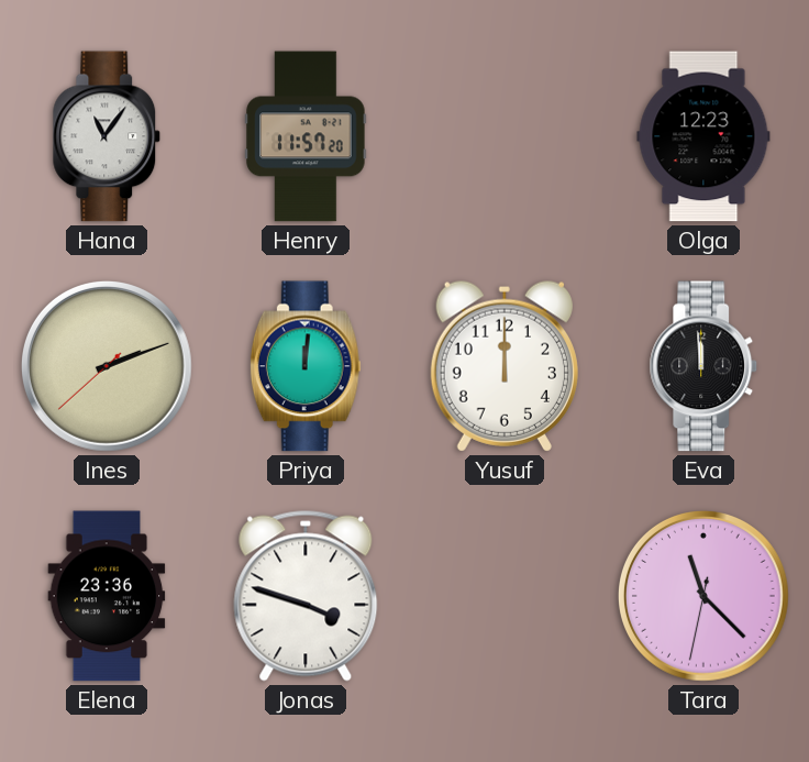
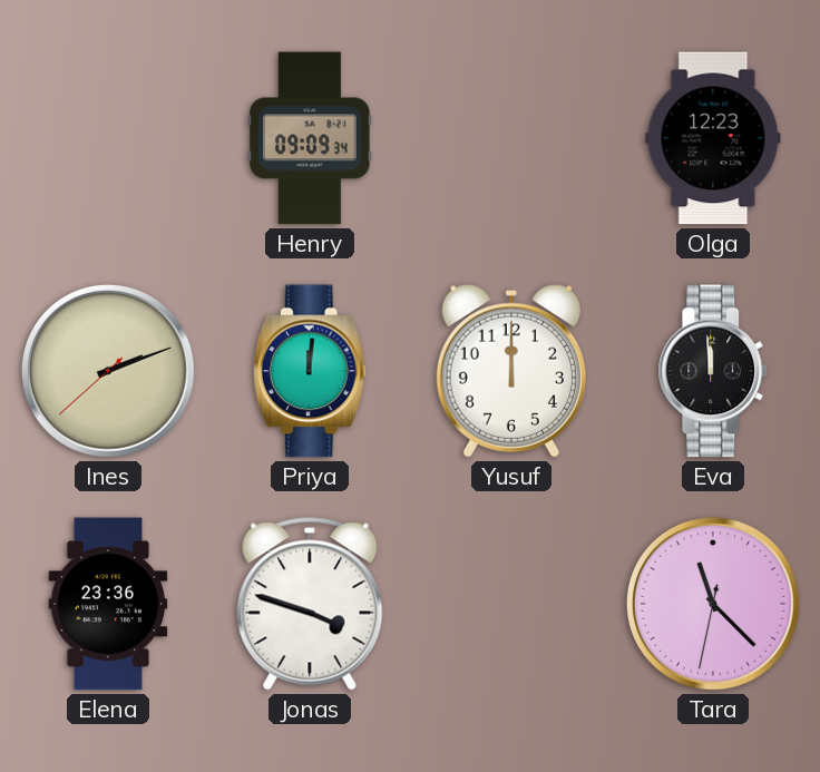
Hana: 11:06 -> none (107, 136)
Henry: 11:57 -> 09:09 (310, 138)
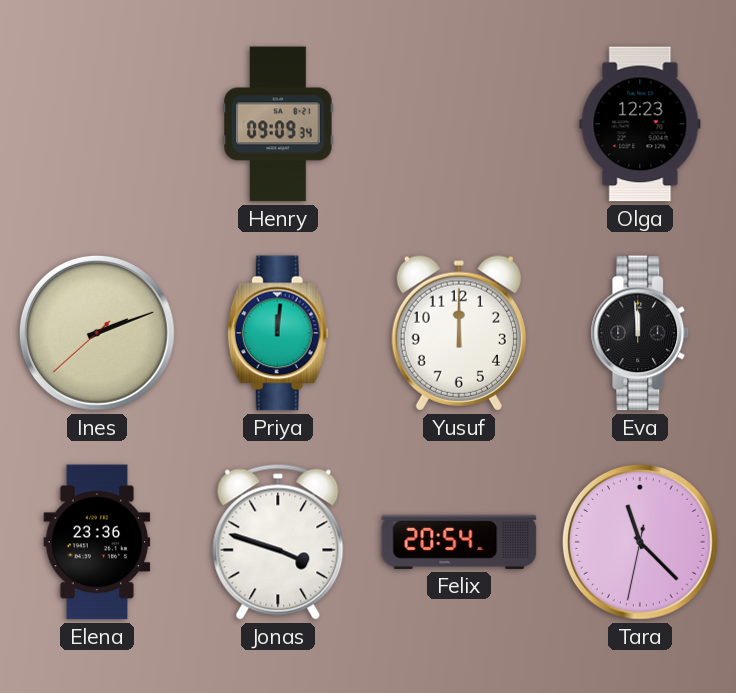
Felix: none -> 20:54 (459, 542)
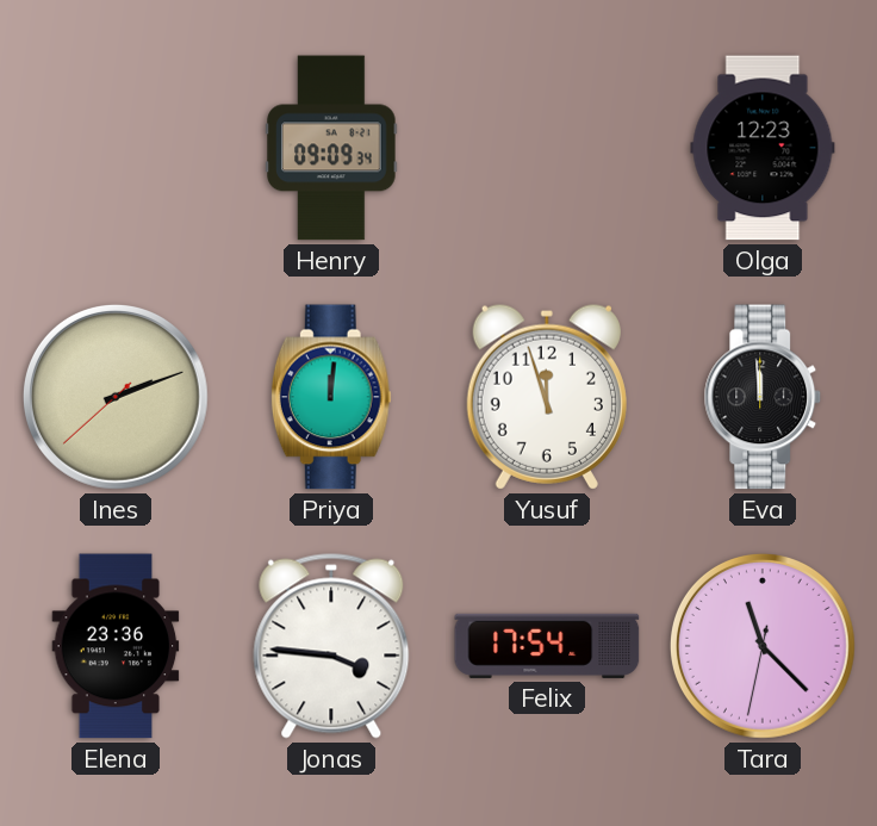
Yusuf: 12:00 -> 11:57 (547, 397)
Jonas: 3:48 -> 3:46 (331, 646)
Felix: 20:54 -> 17:54 (547, 646)
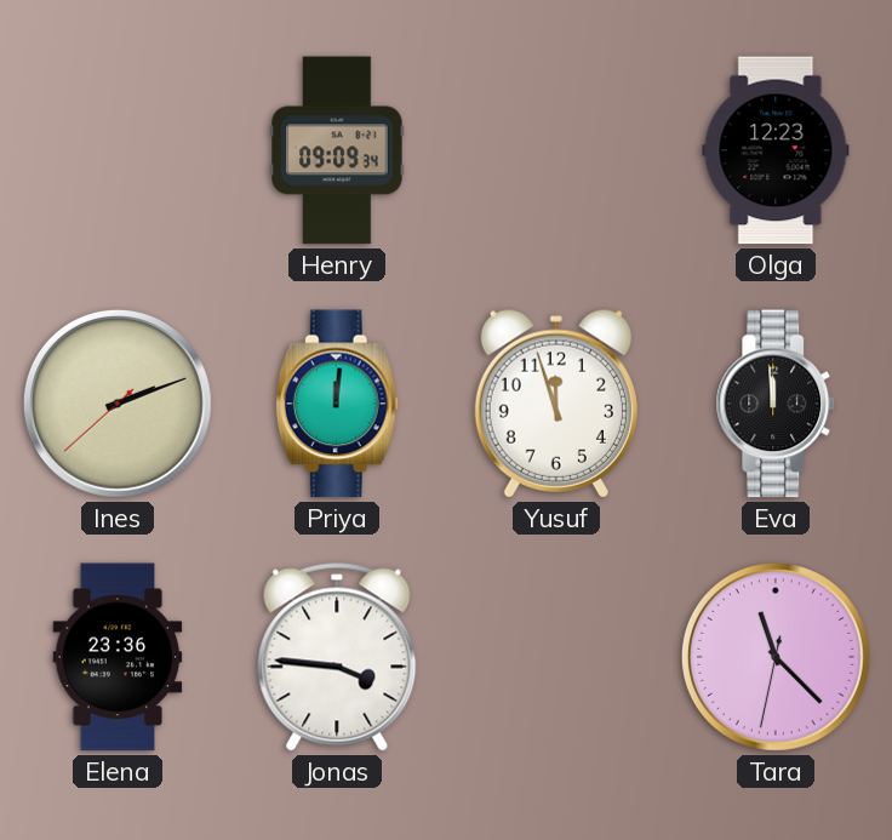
Felix: 17:54 -> none (547, 646)
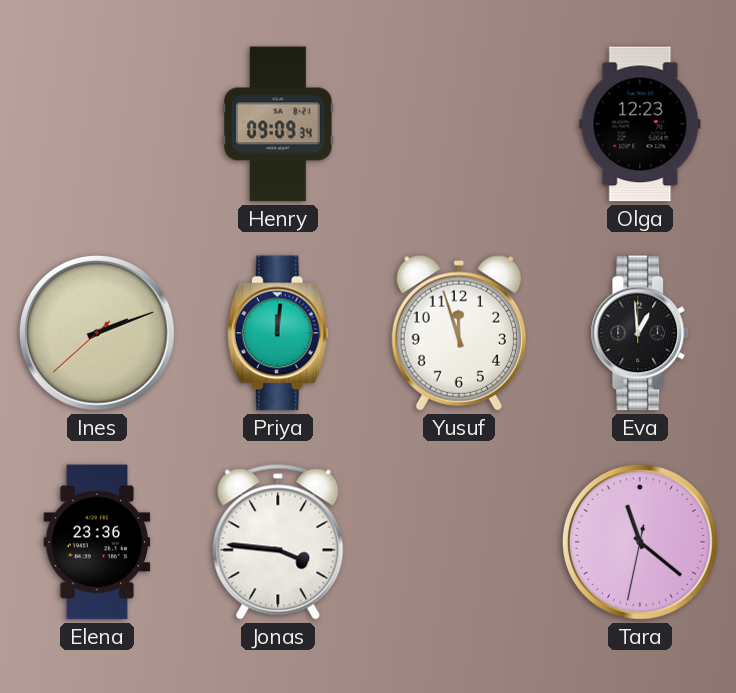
Eva: 11:59 -> 12:59 (640, 333)
Tara: 11:22 -> 11:21 (640, 542)
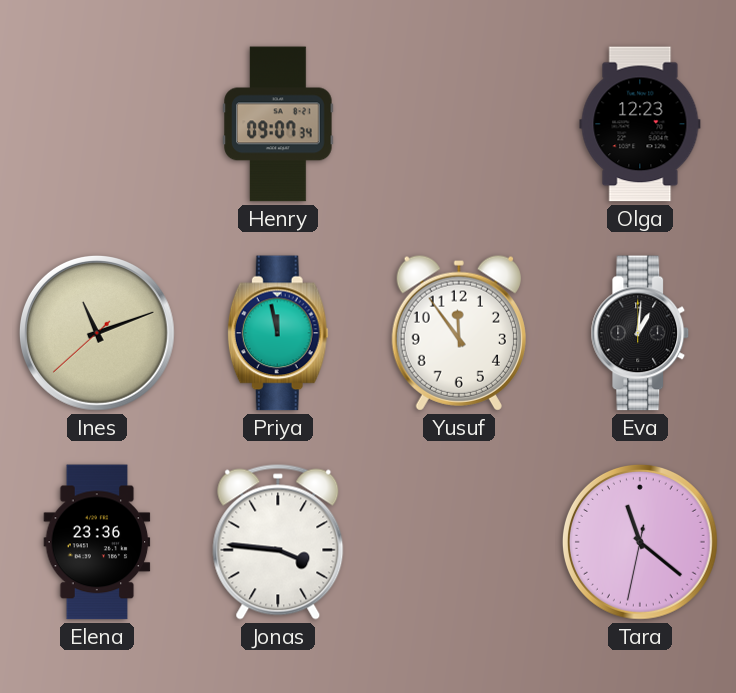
Henry: 09:09 -> 09:07 (278, 124)
Ines: 2:11 -> 11:11 (97, 333)
Priya: 12:01 -> 11:58 (278, 333)
Yusuf: 11:57 -> 11:54 (459, 333)
Eva: 12:59 -> 1:01 (640, 333)
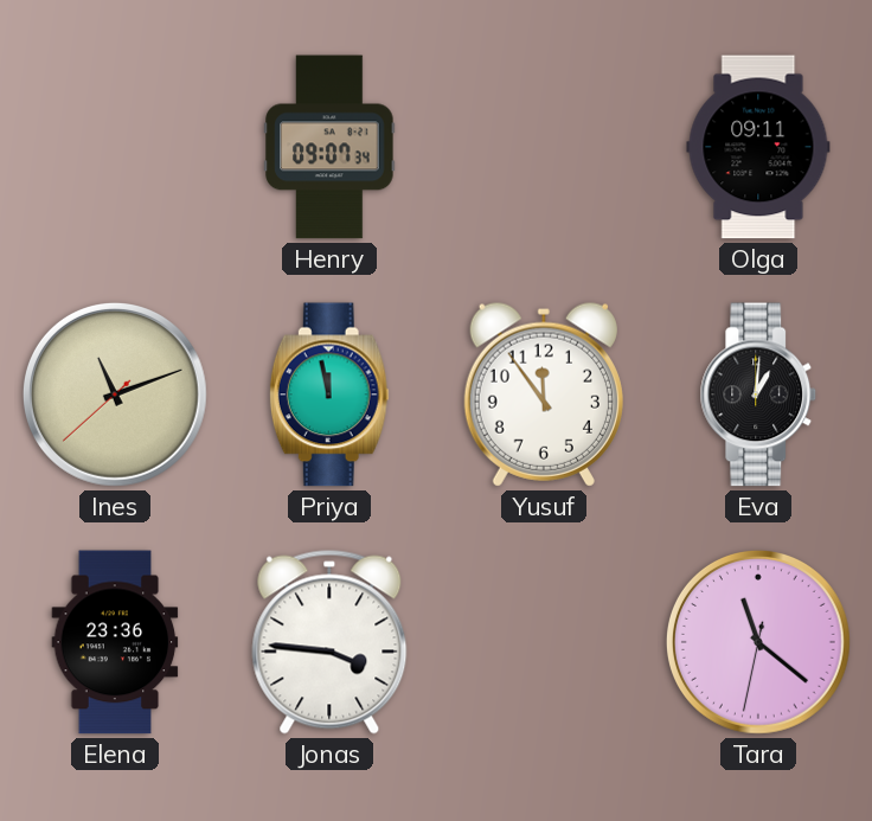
Olga: 12:23 -> 09:11 (758, 147)
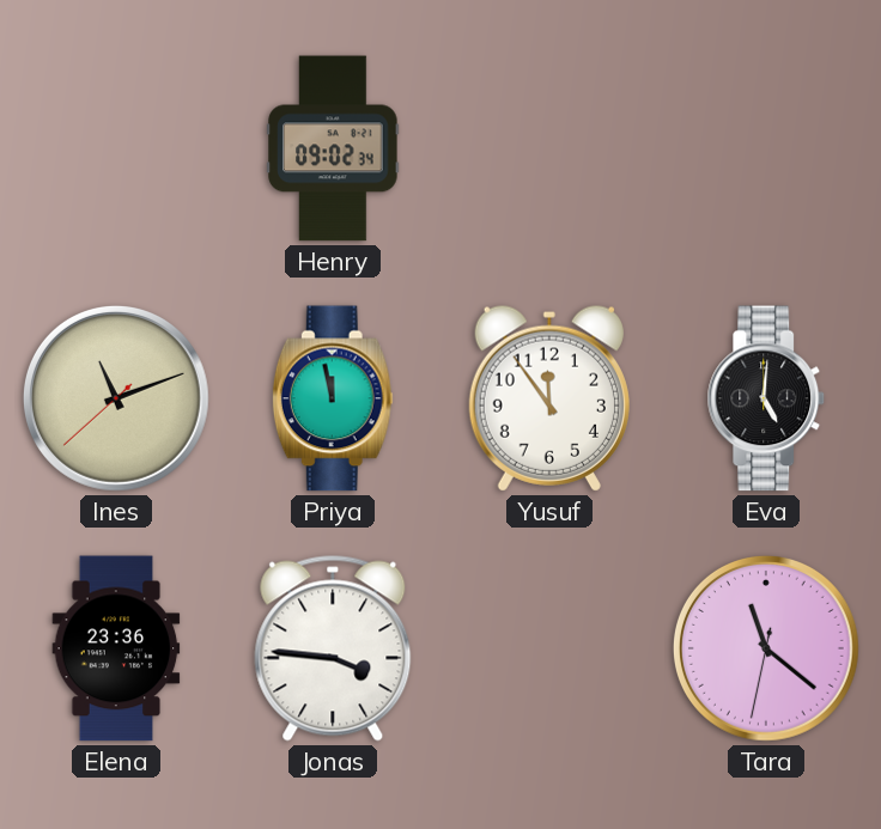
Henry: 09:07 -> 09:02 (333, 148)
Olga: 09:11 -> none (758, 147)
Eva: 1:01 -> 5:01 (766, 398)
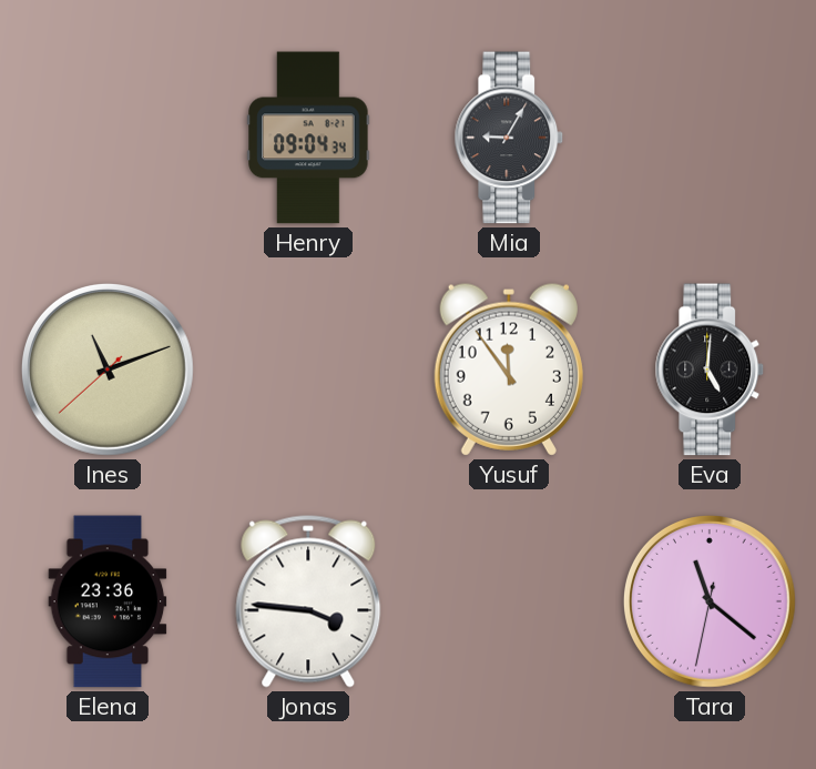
Henry: 09:02 -> 09:04 (308, 138)
Mia: none -> 9:05 (509, 138)
Priya: 11:58 -> none (333, 398)
